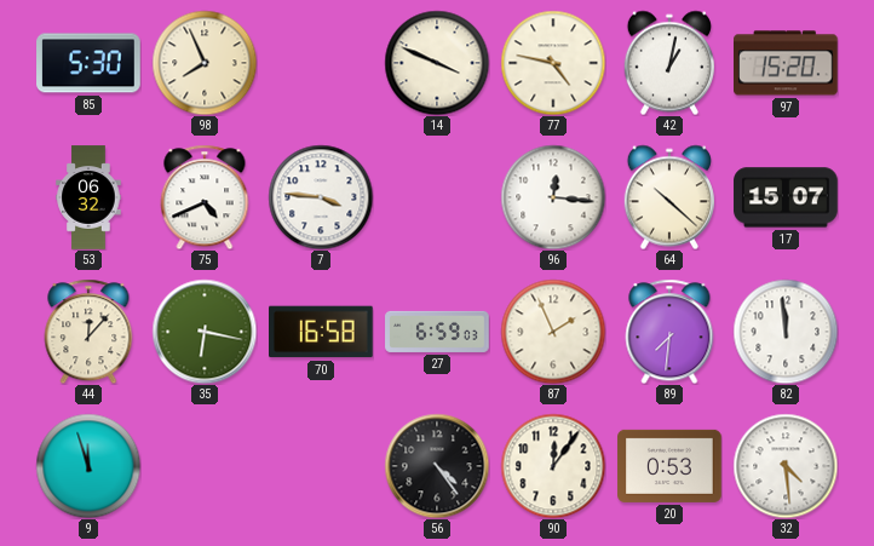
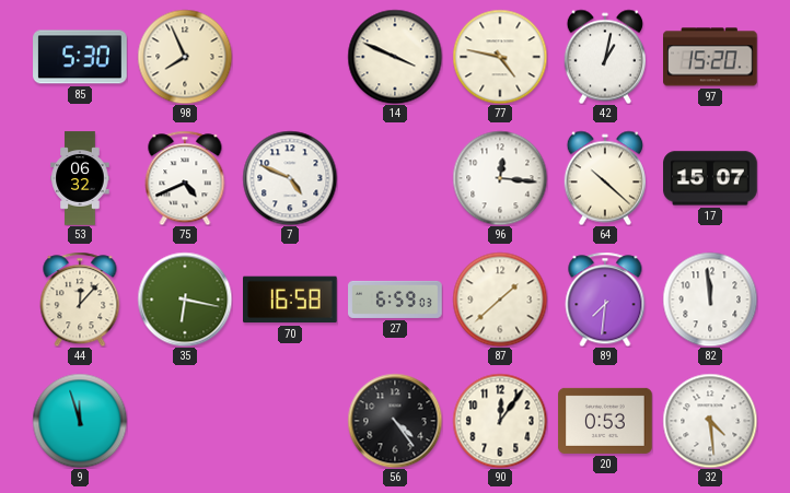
7: 3:46 -> 4:49 (290, 178)
87: 1:56 -> 1:38 (500, 300)
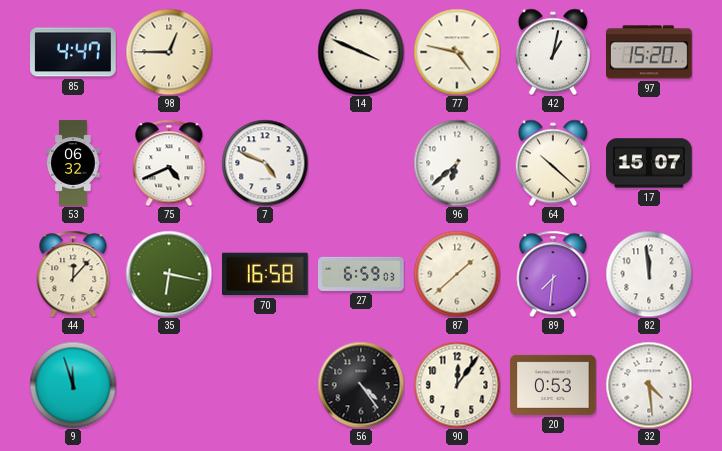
85: 5:30 -> 4:47 (73, 52)
98: 7:56 -> 12:45 (169, 52)
96: 12:16 -> 6:38 (457, 163)
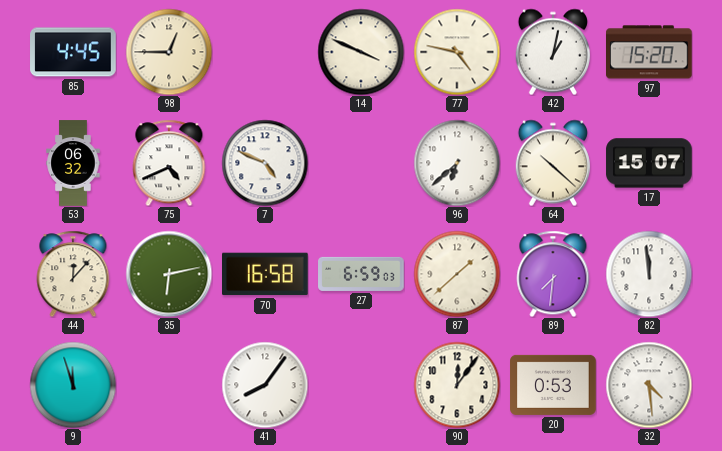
85: 4:47 -> 4:45 (73, 52)
35: 6:17 -> 6:13 (169, 274)
41: none -> 8:06 (265, 385)
56: 4:24 -> none (361, 385)
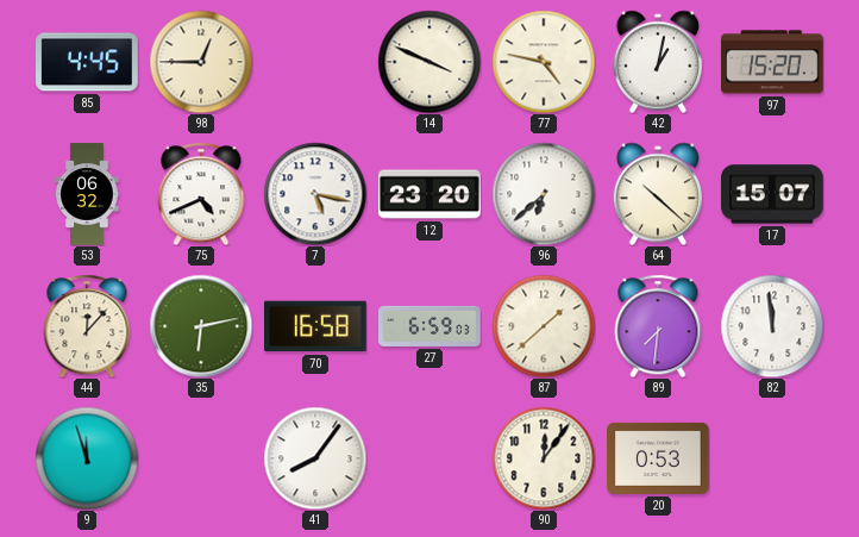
7: 4:49 -> 5:17 (315, 194)
12: none -> 23:20 (429, 194)
32: 4:29 -> none (649, 385)
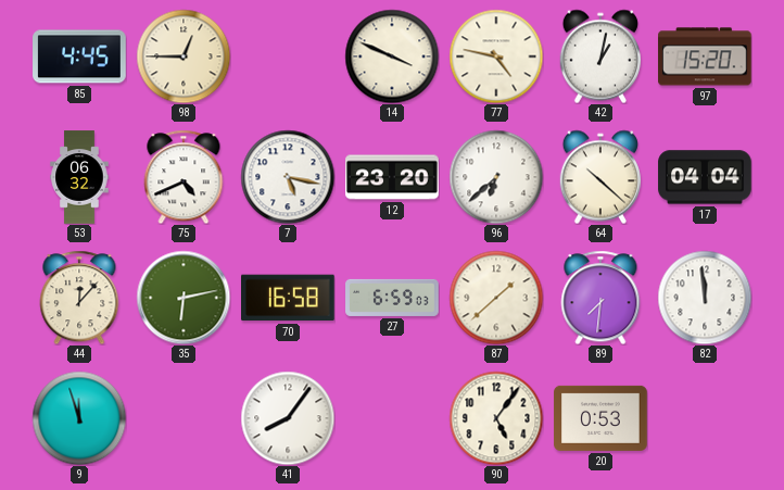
17: 15:07 -> 04:04 (705, 177)
90: 12:06 -> 5:06 (496, 418)
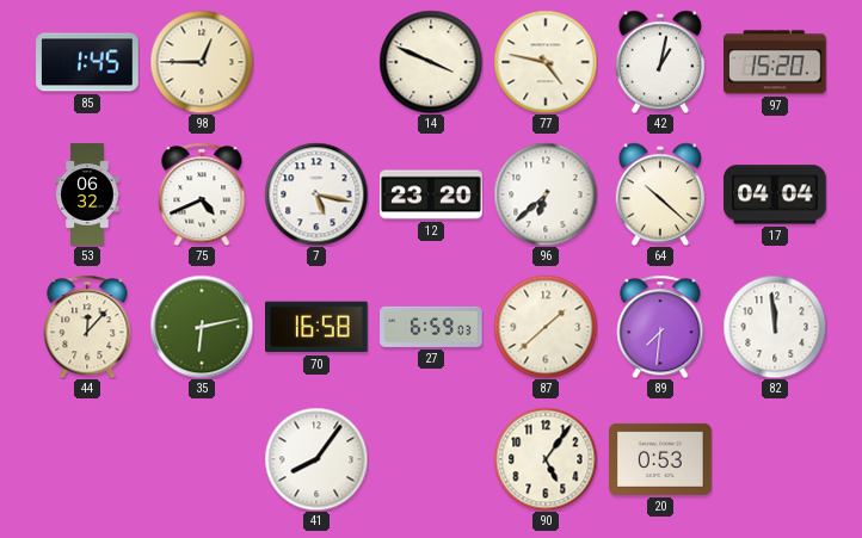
85: 4:45 -> 1:45 (87, 62)
9: 11:57 -> none (79, 418)
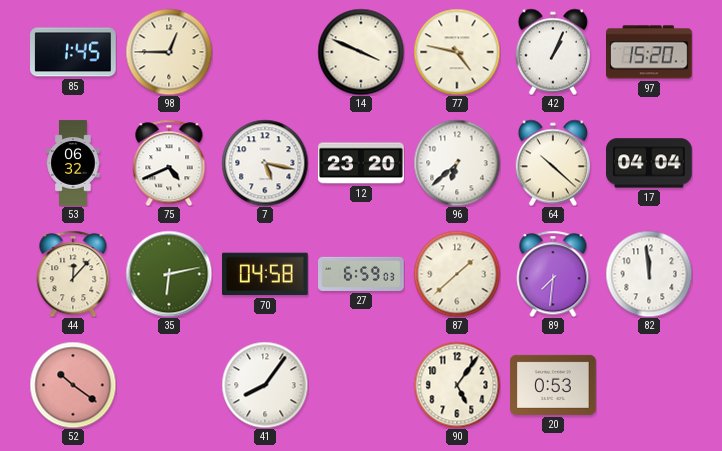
42: 1:02 -> 1:04 (552, 52)
70: 16:58 -> 04:58 (266, 274)
52: none -> 10:21 (73, 385)
